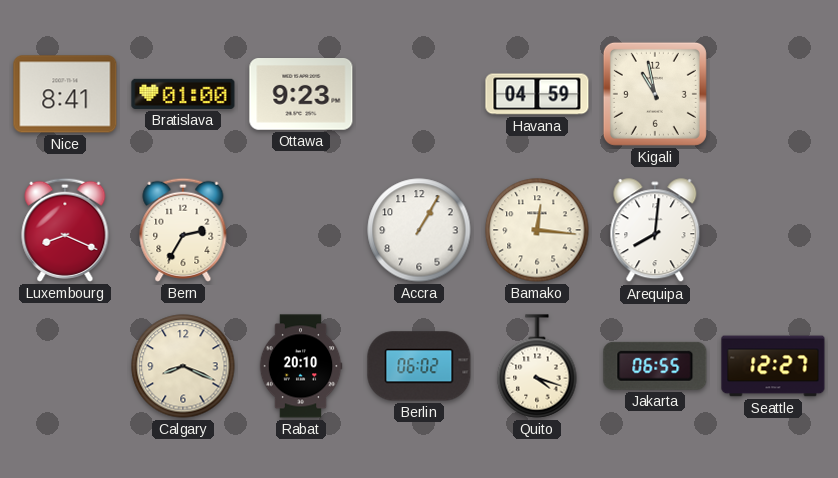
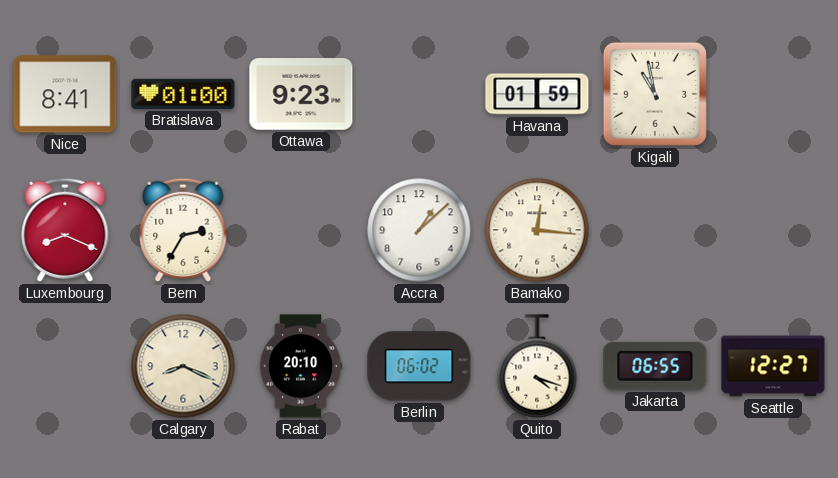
Havana: 04:59 -> 01:59 (537, 94)
Accra: 1:05 -> 1:08 (419, 230)
Arequipa: 8:01 -> none (655, 231)
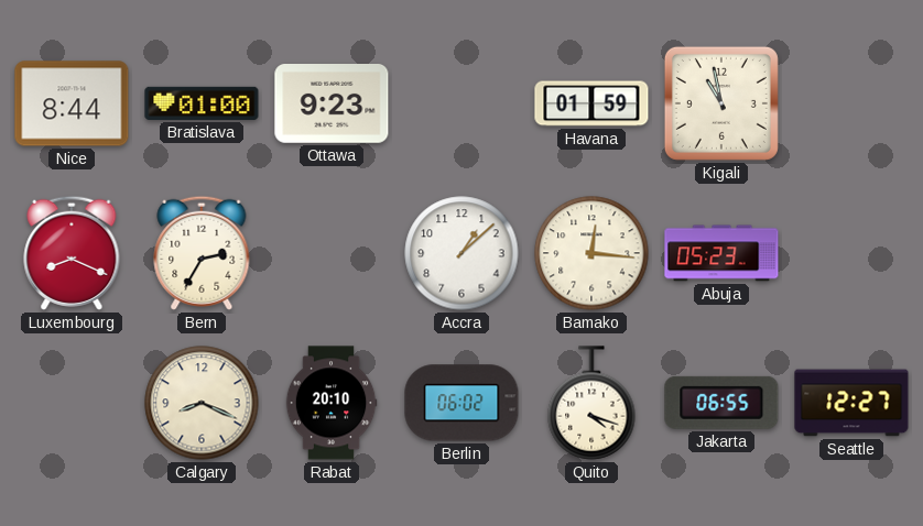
Nice: 8:41 -> 8:44 (72, 103)
Abuja: none -> 05:23 (721, 253)
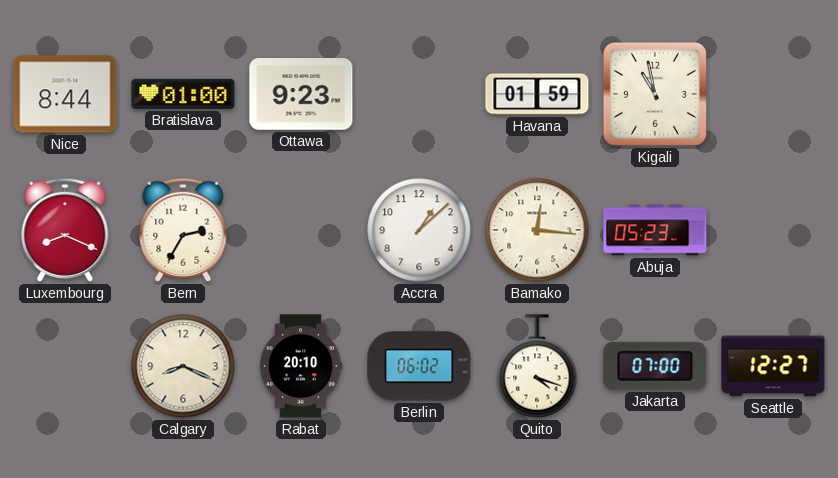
Jakarta: 06:55 -> 07:00 (655, 366)
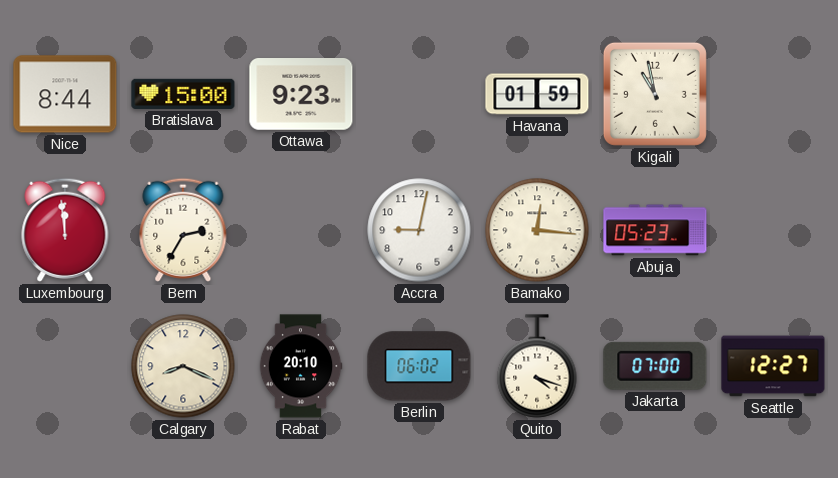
Bratislava: 01:00 -> 15:00 (183, 94)
Luxembourg: 8:19 -> 11:59 (65, 230)
Accra: 1:08 -> 9:02 (419, 230)
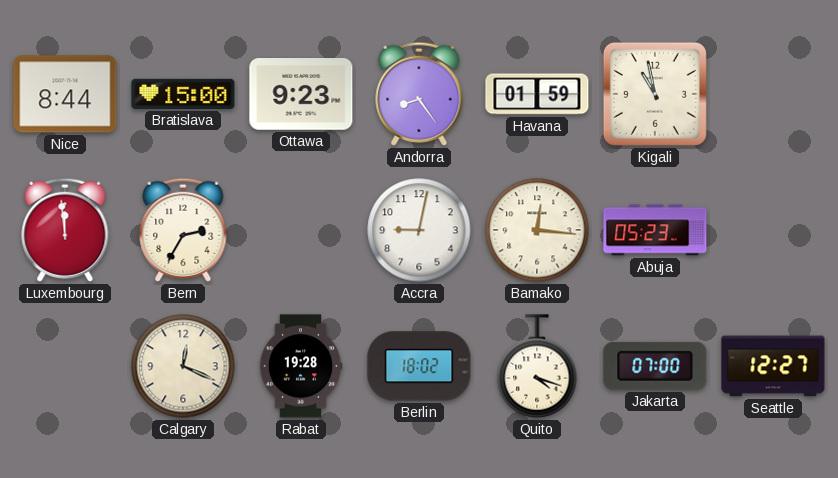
Andorra: none -> 8:24 (419, 94)
Calgary: 8:19 -> 12:19 (183, 366)
Rabat: 20:10 -> 19:28 (301, 366)
Berlin: 06:02 -> 18:02 (419, 366)
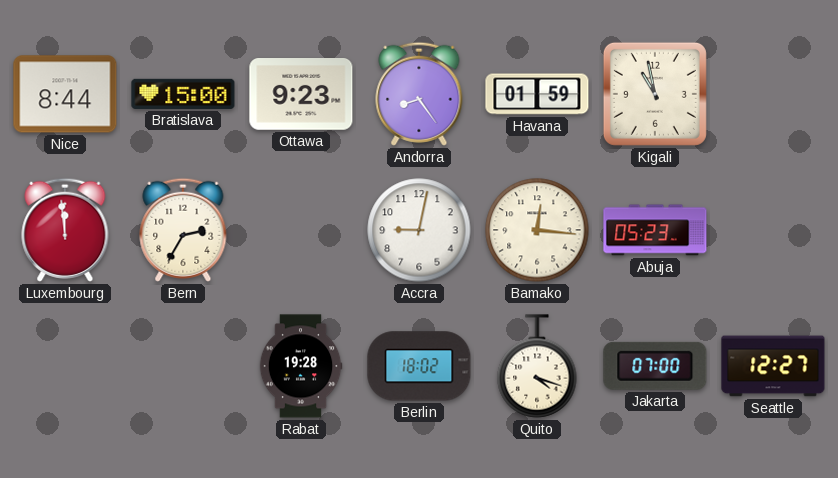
Calgary: 12:19 -> none (183, 366)
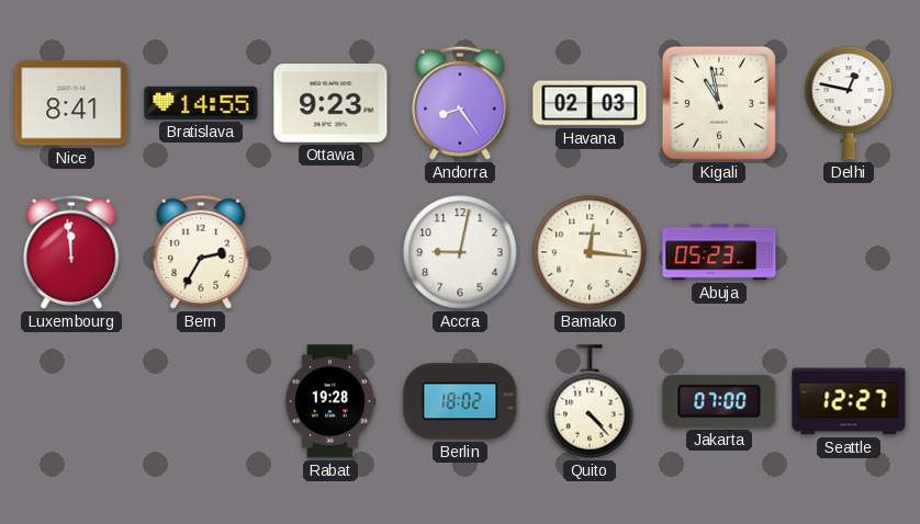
Nice: 8:44 -> 8:41 (71, 103)
Bratislava: 15:00 -> 14:55 (201, 103)
Havana: 01:59 -> 02:03 (590, 103)
Delhi: none -> 12:47 (849, 103)
Quito: 4:18 -> 4:23 (590, 401)
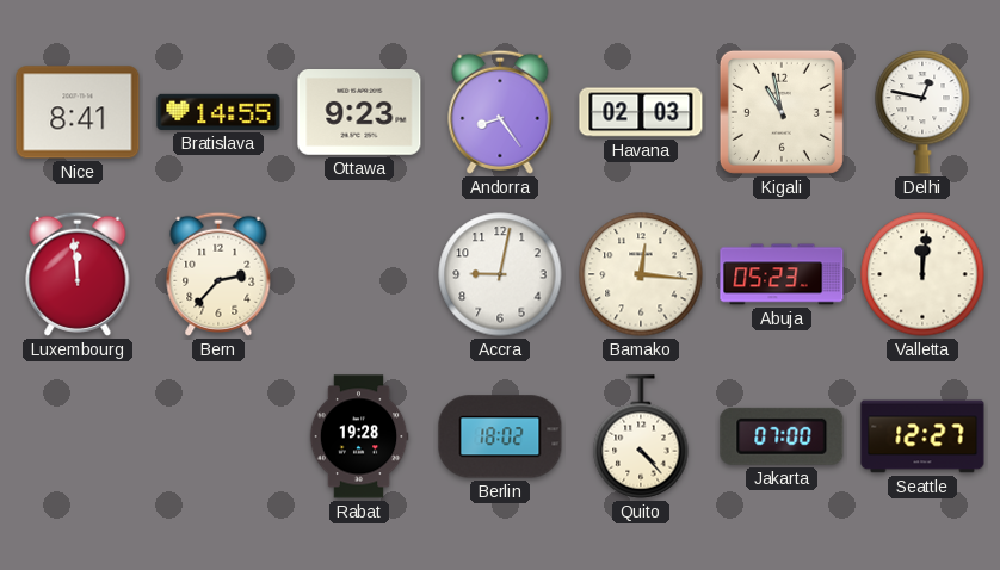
Bern: 2:35 -> 2:37 (218, 274)
Valletta: none -> 12:01 (922, 274)
